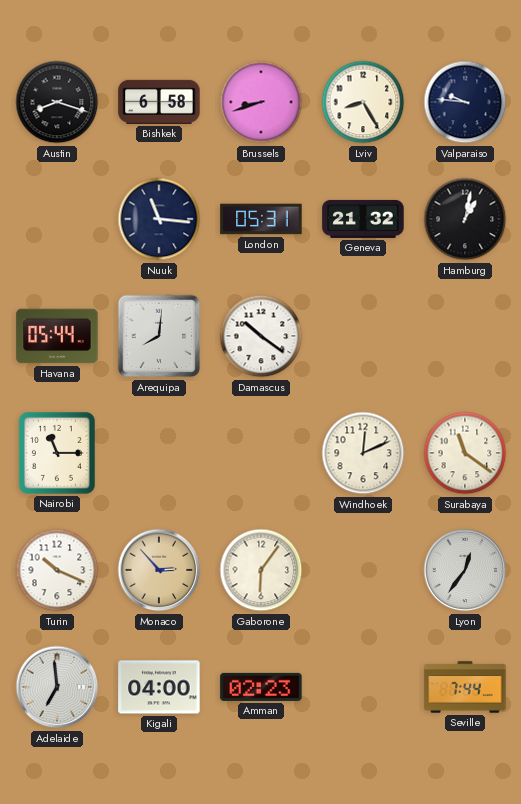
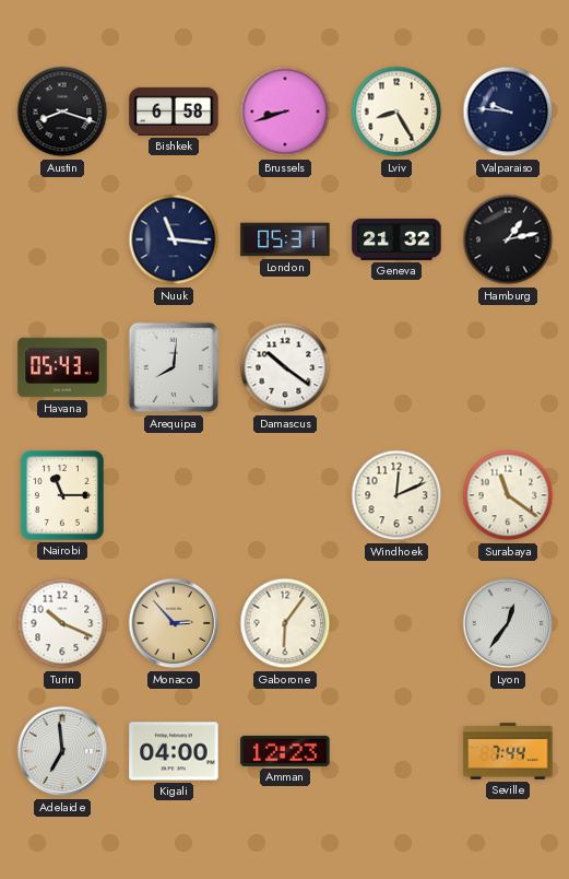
Hamburg: 1:02 -> 1:13 (508, 239)
Havana: 05:44 -> 05:43 (62, 367)
Amman: 02:23 -> 12:23 (285, 751)
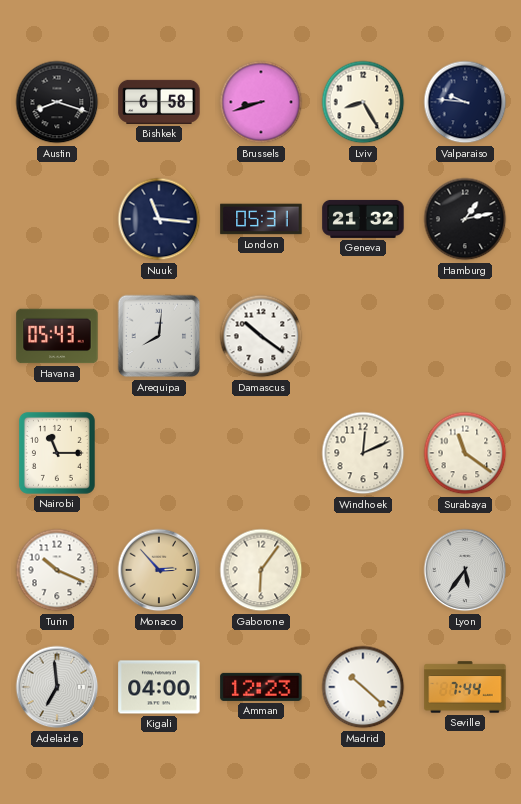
Lyon: 12:36 -> 5:36 (465, 570)
Madrid: none -> 10:22 (363, 687)
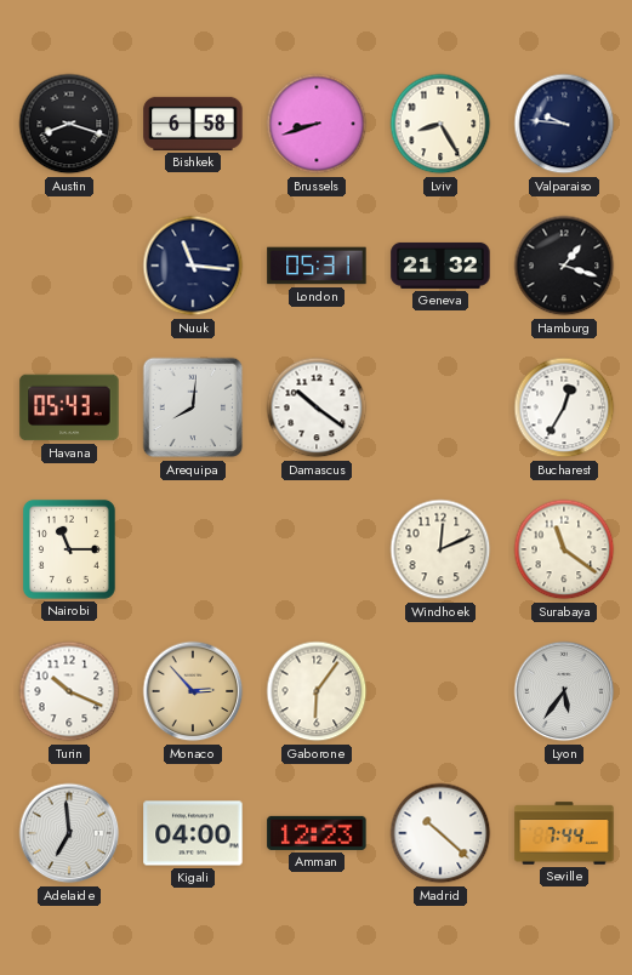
Hamburg: 1:13 -> 1:18 (564, 266)
Bucharest: none -> 12:35 (564, 407)
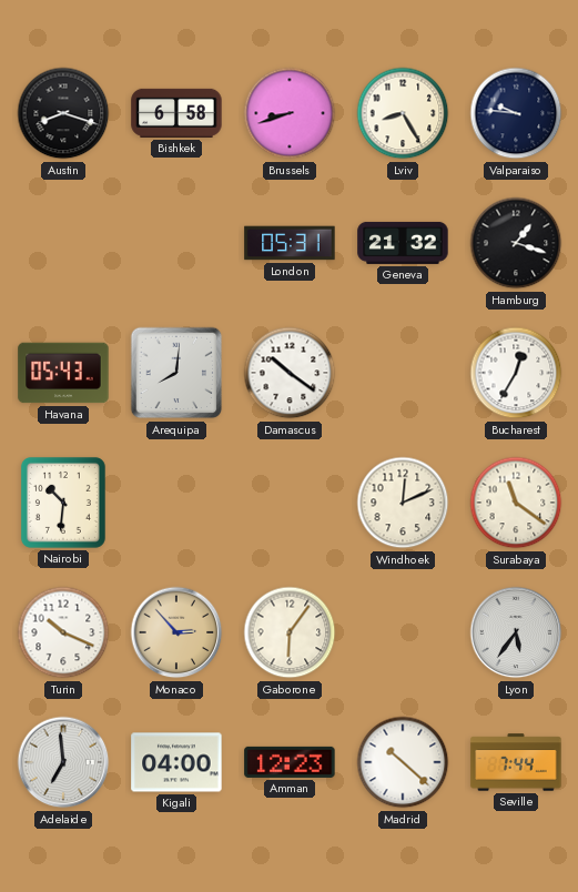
Nuuk: 11:16 -> none (193, 266)
Nairobi: 11:15 -> 10:31 (63, 503)
